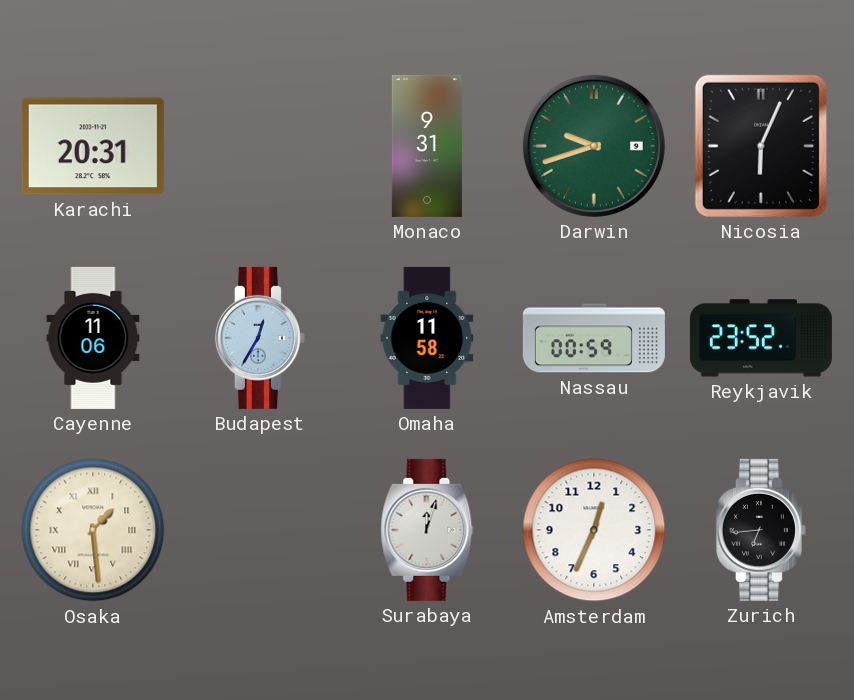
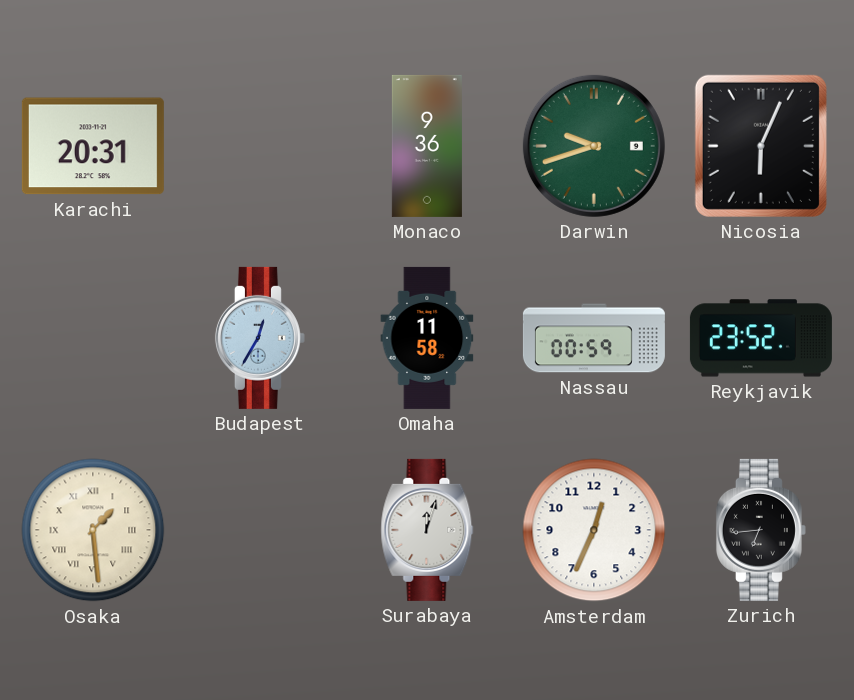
Monaco: 9:31 -> 9:36 (427, 146)
Cayenne: 11:06 -> none (93, 338)
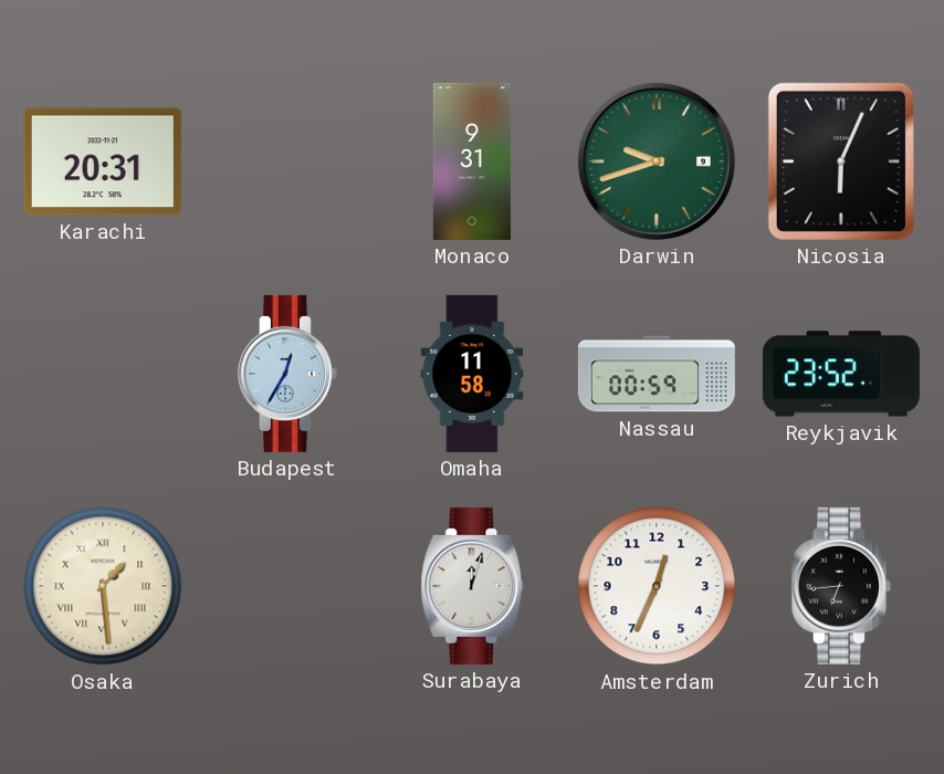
Monaco: 9:36 -> 9:31 (472, 161)
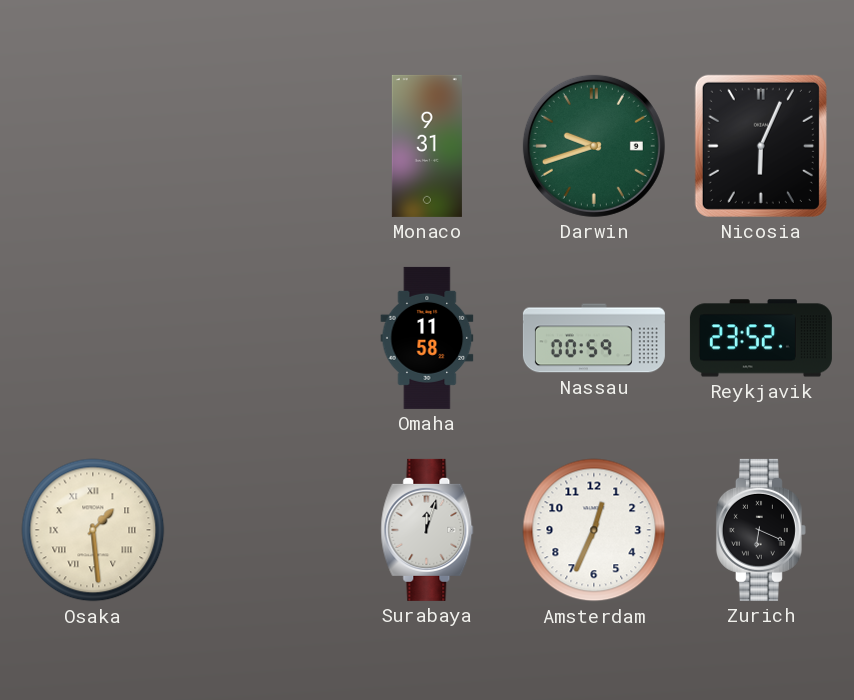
Karachi: 20:31 -> none (103, 161)
Budapest: 12:35 -> none (287, 374)
Zurich: 6:44 -> 6:19 (761, 530)
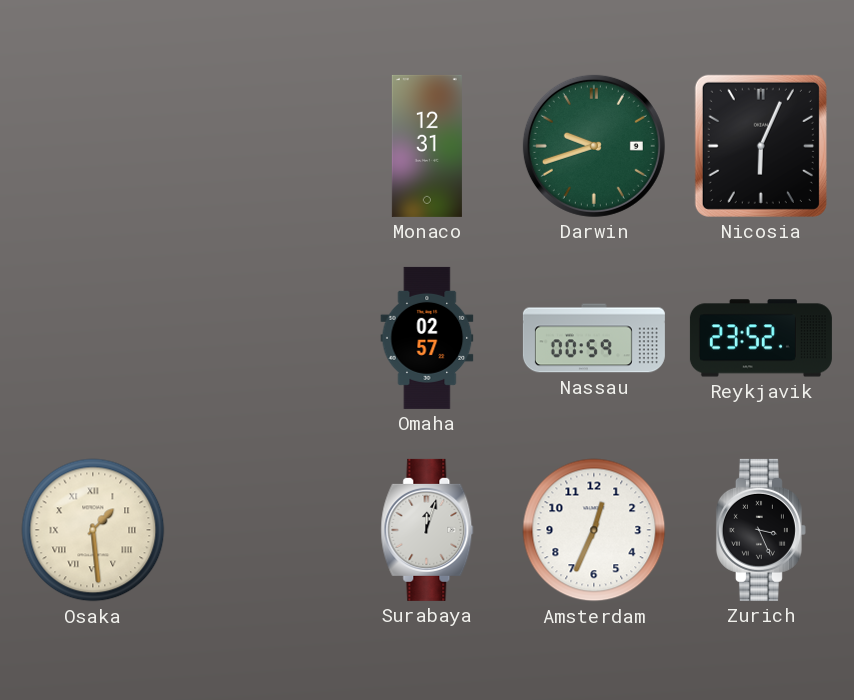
Monaco: 9:31 -> 12:31 (427, 146)
Omaha: 11:58 -> 02:57 (427, 338)
Zurich: 6:19 -> 3:26 (761, 530)
